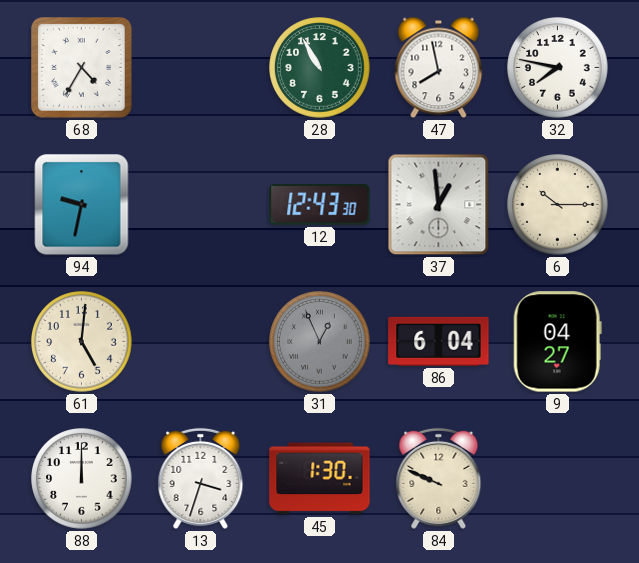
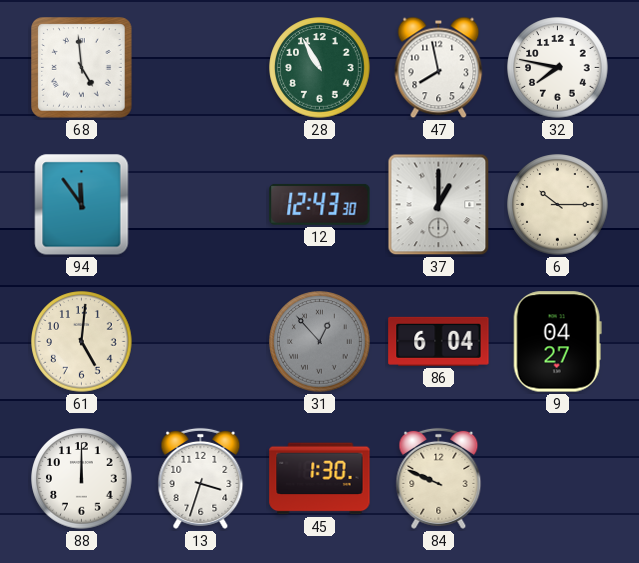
68: 4:35 -> 4:59 (82, 68)
94: 9:32 -> 11:54 (82, 205)
37: 12:59 -> 1:00 (439, 205)
31: 12:56 -> 12:53 (320, 342)
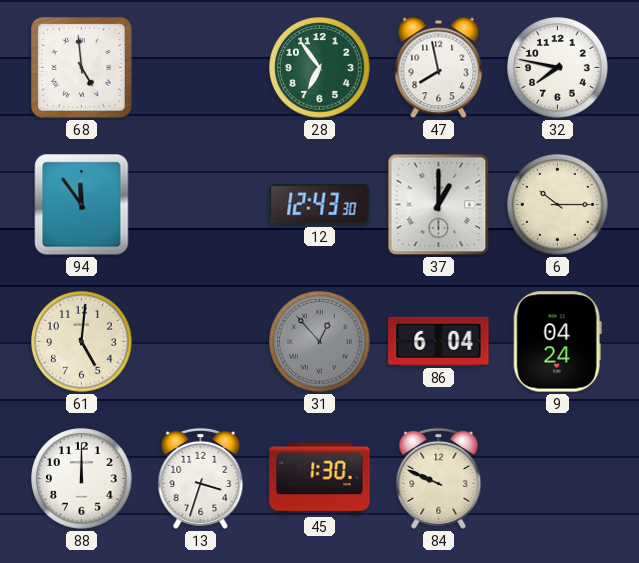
28: 10:55 -> 6:54 (320, 68)
9: 04:27 -> 04:24 (557, 342)
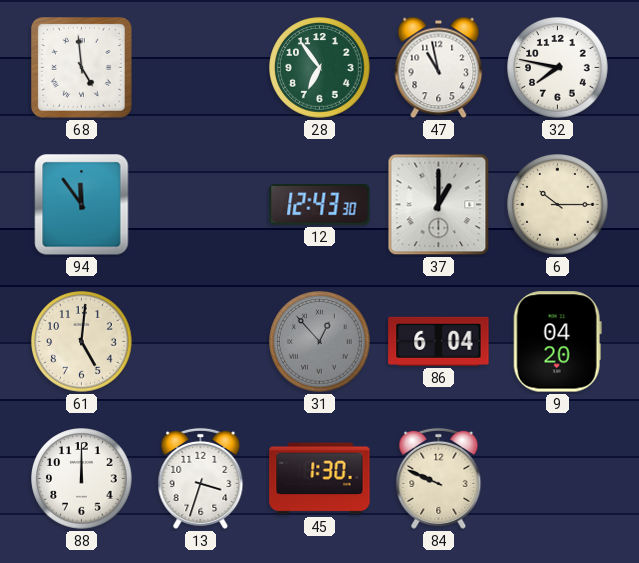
47: 7:58 -> 10:58 (439, 68)
9: 04:24 -> 04:20 (557, 342)
